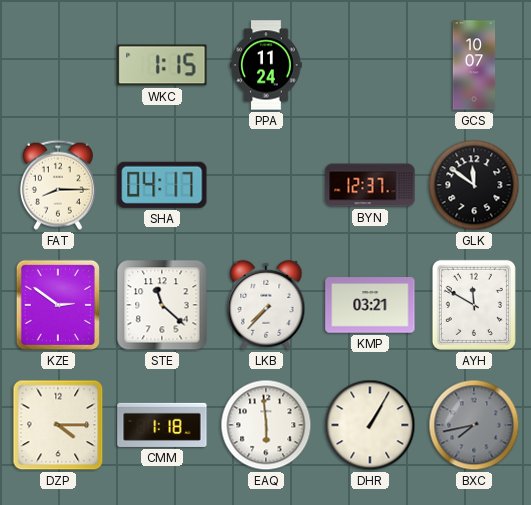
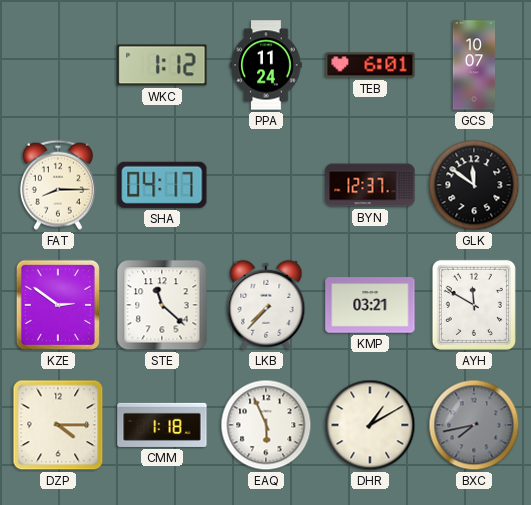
WKC: 1:15 -> 1:12 (162, 65)
TEB: none -> 6:01 (370, 65)
EAQ: 5:59 -> 5:56 (266, 425)
DHR: 1:05 -> 1:10 (370, 425)
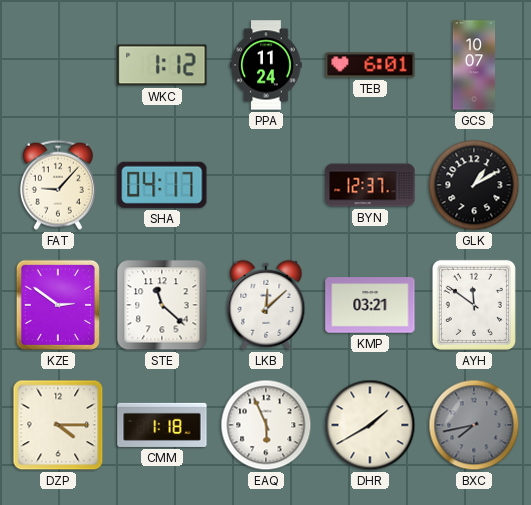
FAT: 8:15 -> 9:07 (58, 185)
GLK: 11:51 -> 1:10 (474, 185)
LKB: 7:37 -> 12:08 (266, 305)
AYH: 11:50 -> 11:51 (474, 305)
DHR: 1:10 -> 1:40 (370, 425)
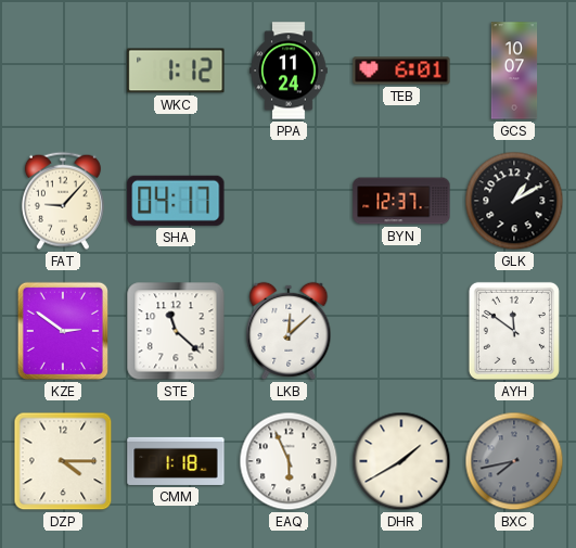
KMP: 03:21 -> none (370, 305)
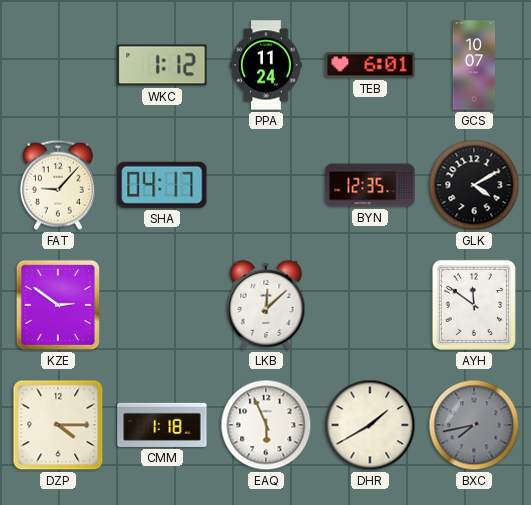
BYN: 12:37 -> 12:35 (370, 185)
GLK: 1:10 -> 4:10 (474, 185)
STE: 11:22 -> none (176, 331)
